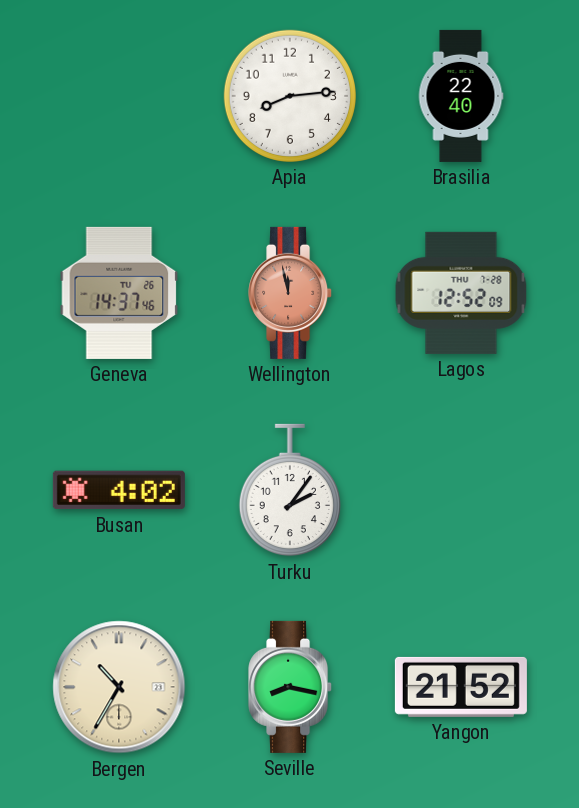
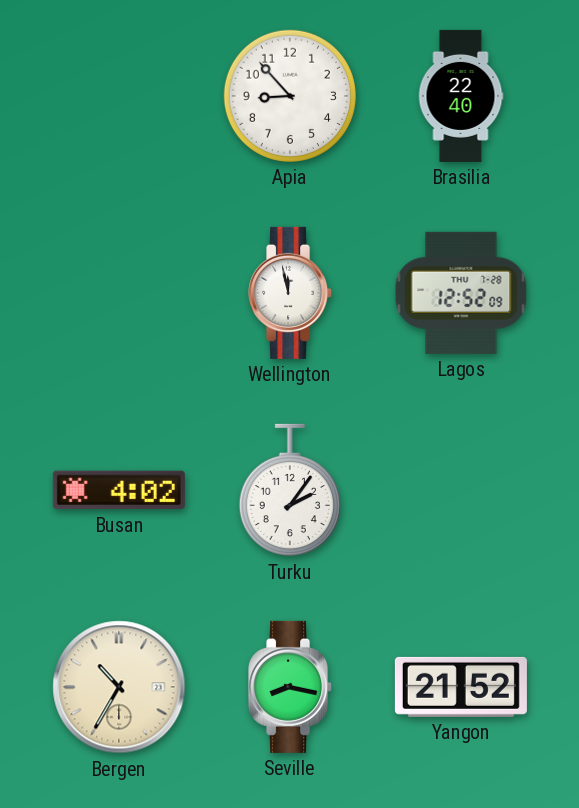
Apia: 8:14 -> 8:53 (290, 96)
Geneva: 14:37 -> none (119, 293)
Wellington dial: salmon -> white (291, 293)
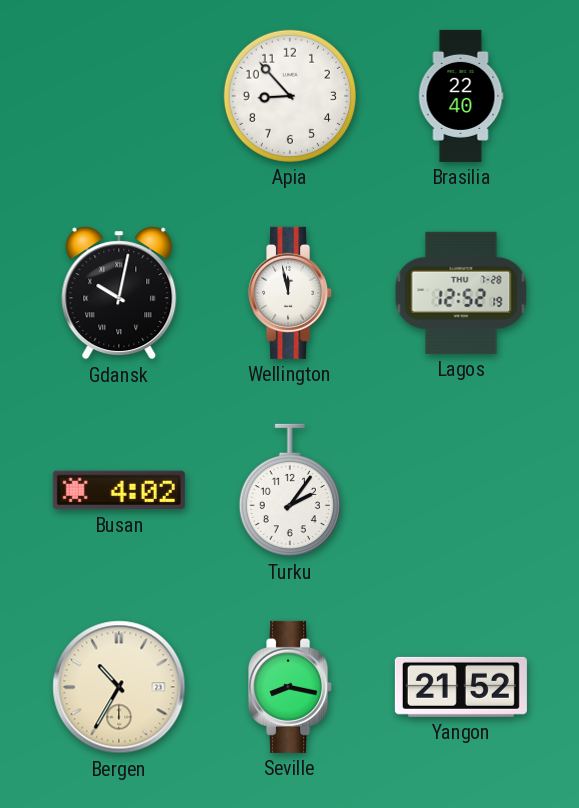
Gdansk: none -> 10:02 (119, 293)
Lagos: 12:52:09 -> 12:52:19 (461, 293)
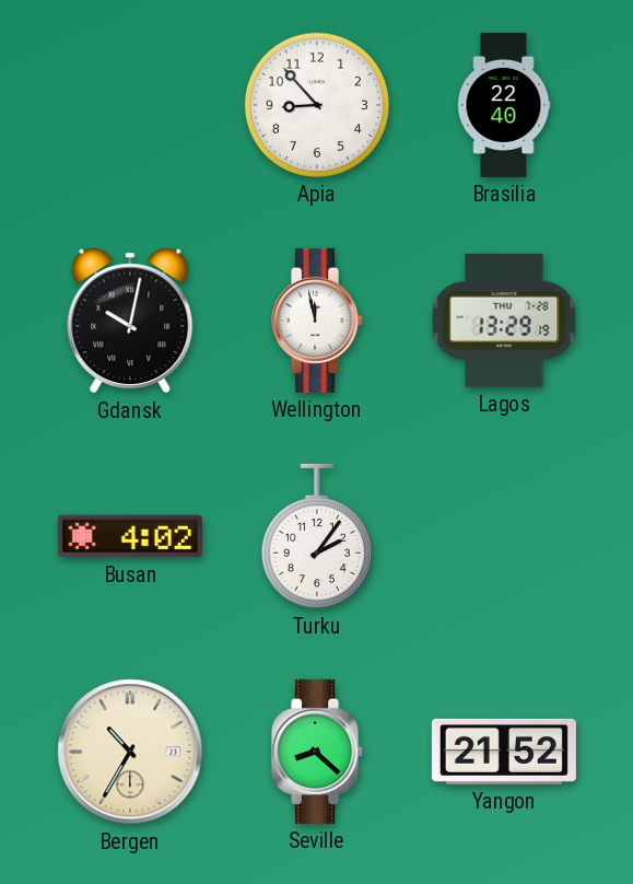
Lagos: 12:52 -> 13:29 (504, 321)
Seville: 8:17 -> 8:22 (318, 752)
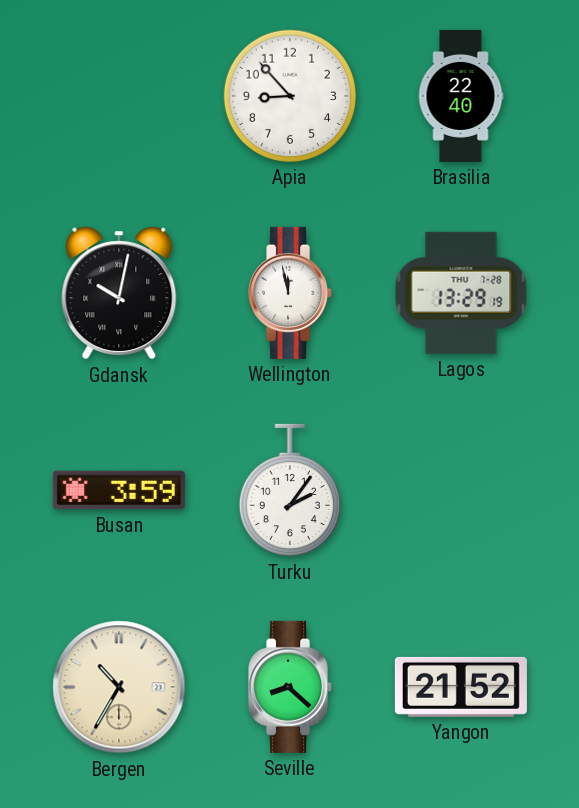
Busan: 4:02 -> 3:59 (119, 490)
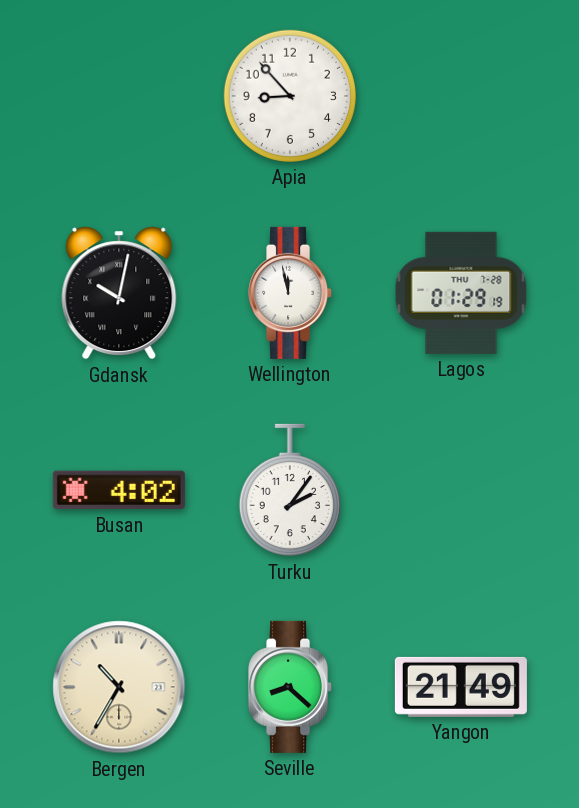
Brasilia: 22:40 -> none (461, 96)
Lagos: 13:29 -> 01:29 (461, 293)
Busan: 3:59 -> 4:02 (119, 490)
Yangon: 21:52 -> 21:49 (461, 687)
